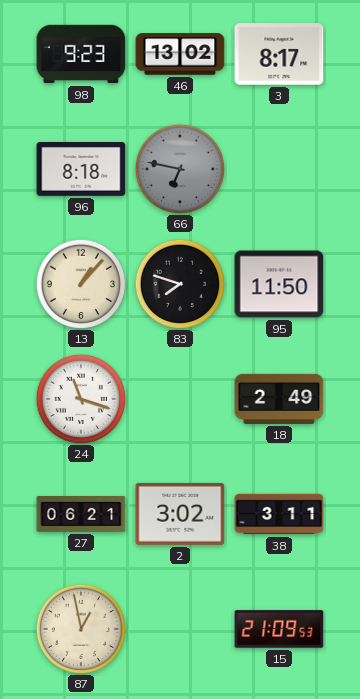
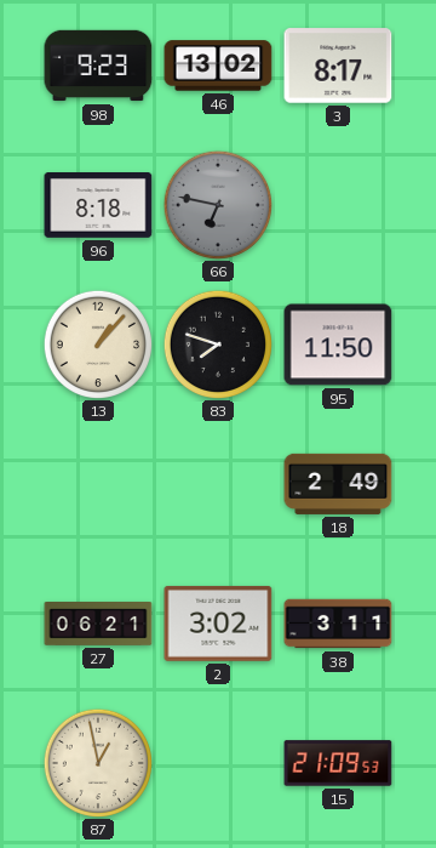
24: 11:18 -> none (80, 398)
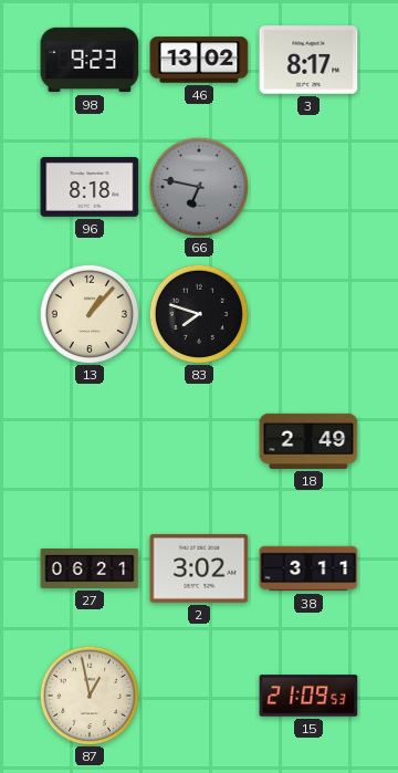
95: 11:50 -> none (338, 345)
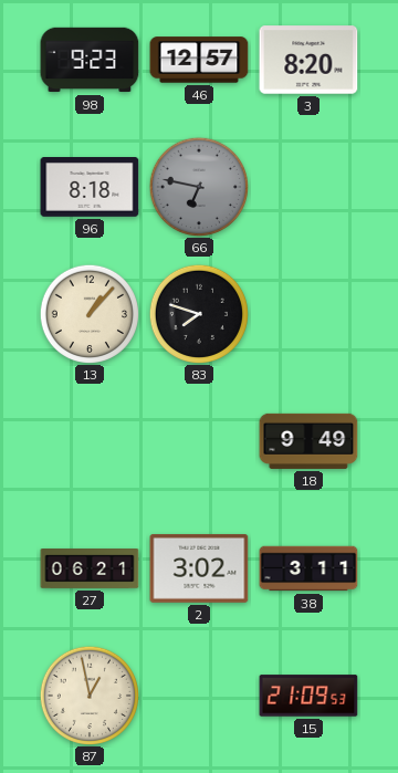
46: 13:02 -> 12:57 (199, 60)
3: 8:17 -> 8:20 (308, 60)
18: 2:49 -> 9:49 (308, 441)
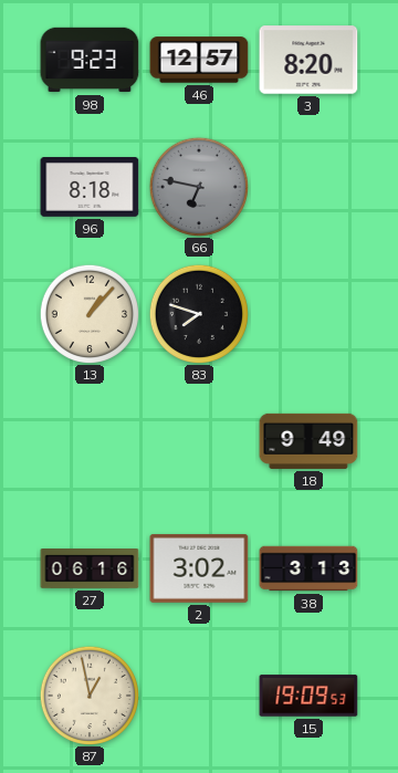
27: 06:21 -> 06:16 (90, 570)
38: 3:11 -> 3:13 (308, 568)
15: 21:09 -> 19:09 (308, 696)
